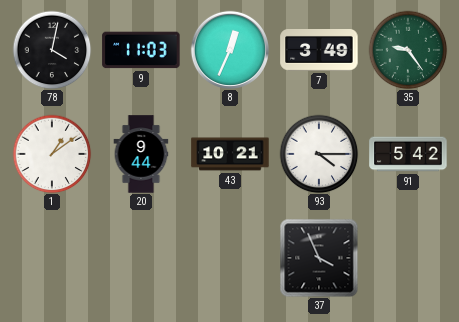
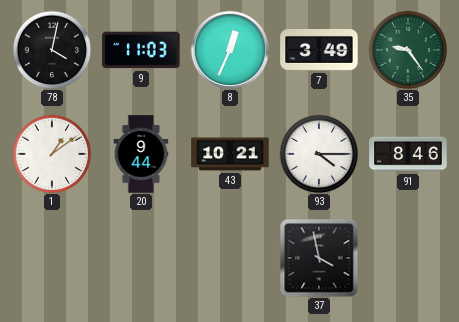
91: 5:42 -> 8:46 (408, 154)
37: 3:56 -> 3:58 (319, 258)
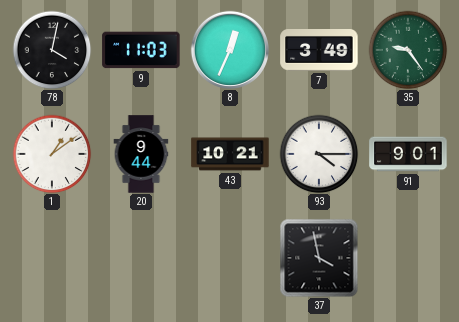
91: 8:46 -> 9:01 (408, 154)
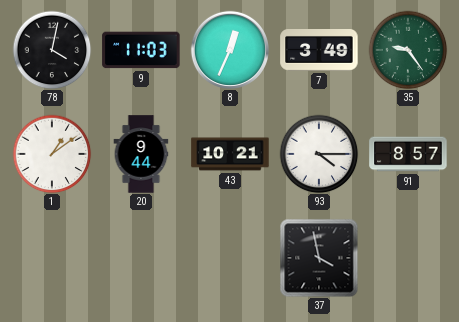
91: 9:01 -> 8:57 (408, 154)
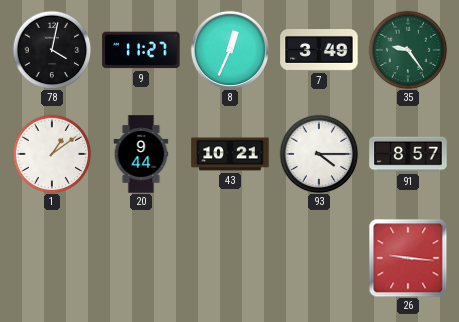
9: 11:03 -> 11:27 (141, 50)
37: 3:58 -> none (319, 258)
26: none -> 9:16 (408, 258)
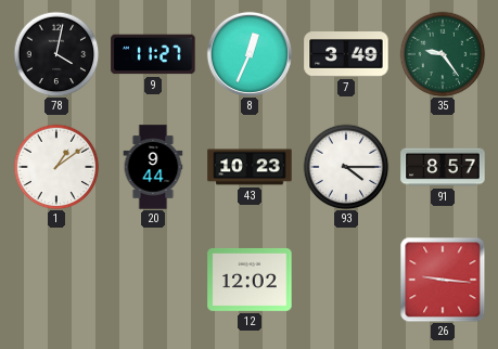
43: 10:21 -> 10:23 (250, 167)
12: none -> 12:02 (250, 280)
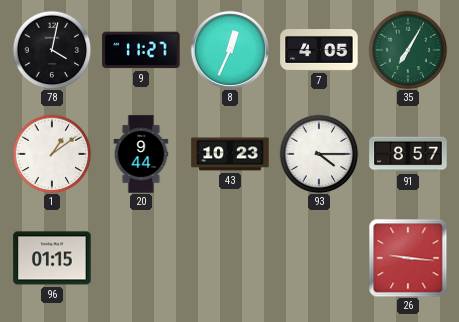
7: 3:49 -> 4:05 (319, 51)
35: 9:24 -> 7:05 (408, 50)
96: none -> 01:15 (52, 258)
12: 12:02 -> none (250, 280)
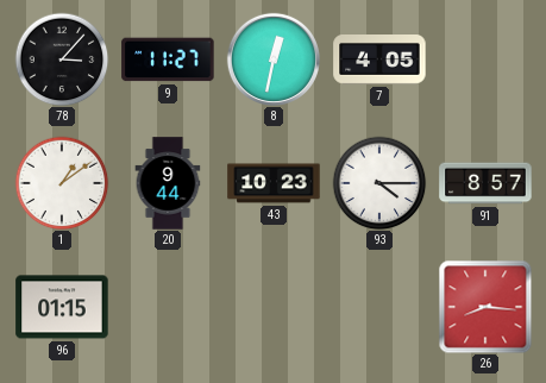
78: 4:02 -> 3:07 (62, 59)
8: 12:34 -> 12:32 (274, 59)
35: 7:05 -> none (408, 50)
26: 9:16 -> 8:16 (485, 307)
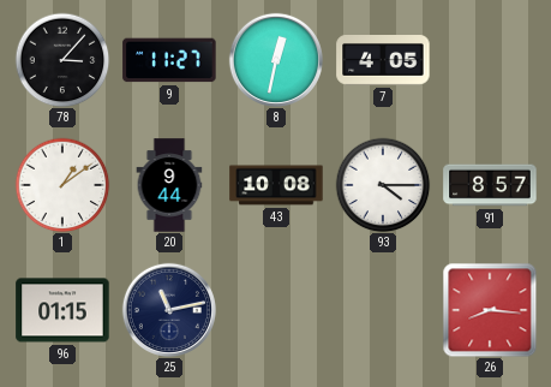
43: 10:23 -> 10:08 (276, 185)
25: none -> 11:13 (169, 310)
